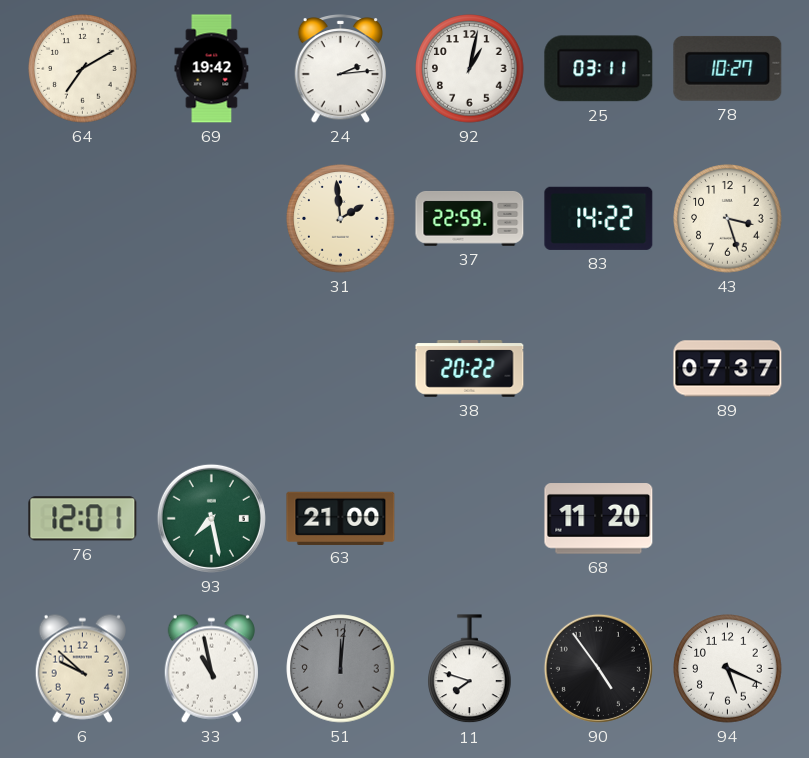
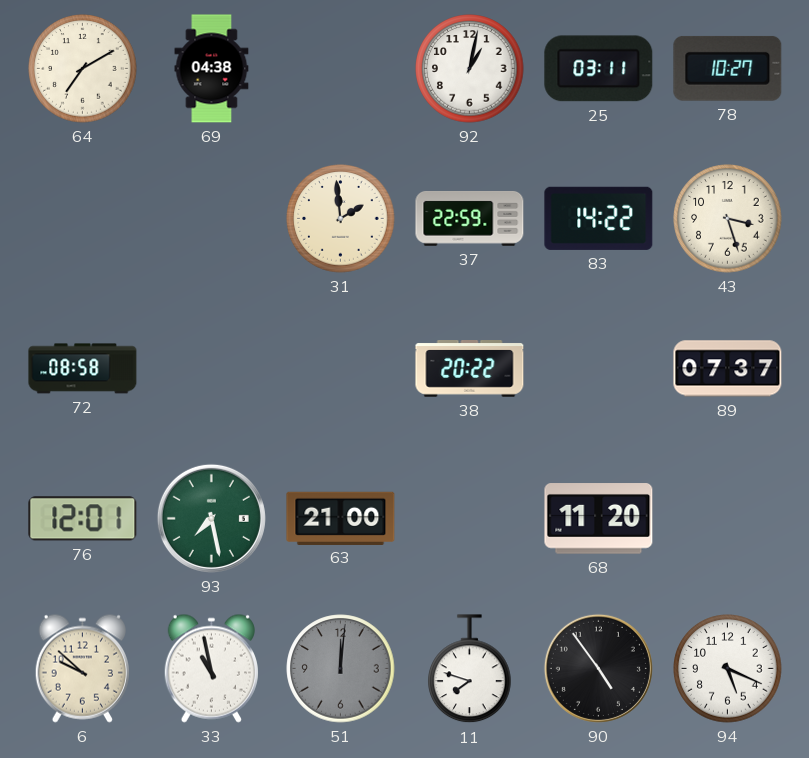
69: 19:42 -> 04:38 (212, 69)
24: 2:14 -> none (341, 69)
72: none -> 08:58 (83, 369)
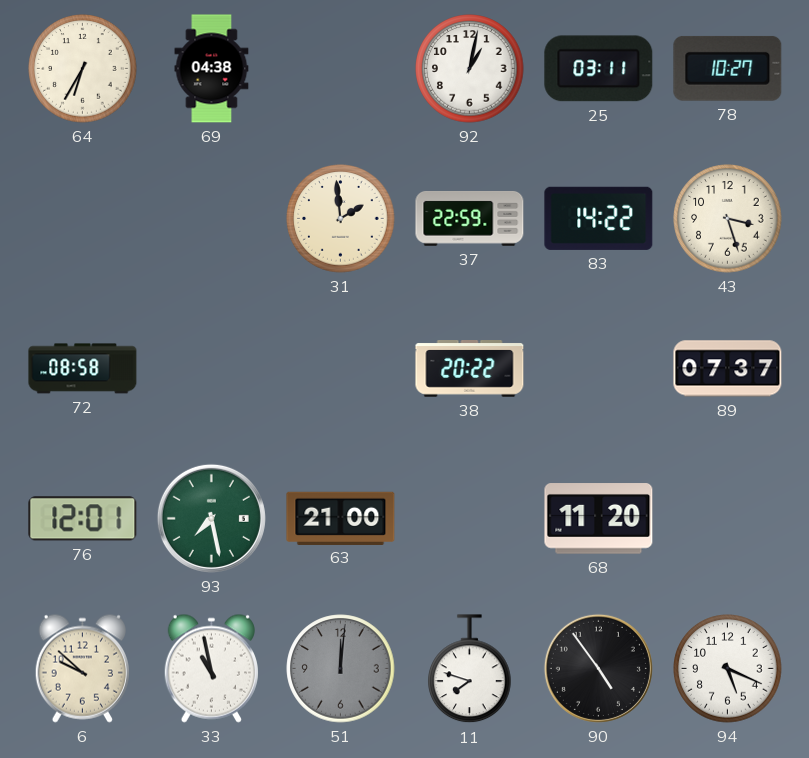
64: 7:10 -> 6:35 (83, 69)
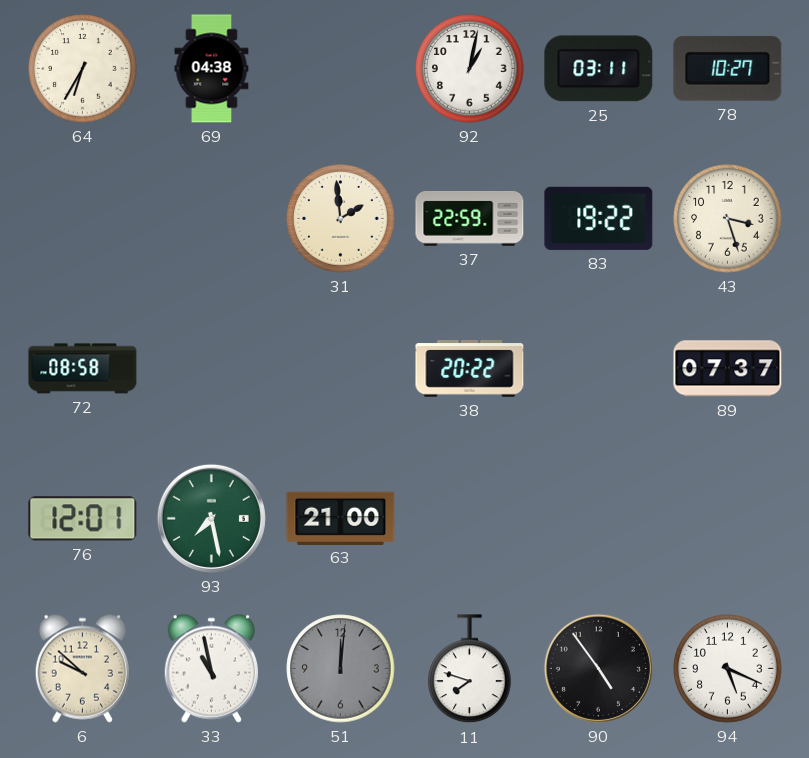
83: 14:22 -> 19:22 (599, 218)
68: 11:20 -> none (599, 519)
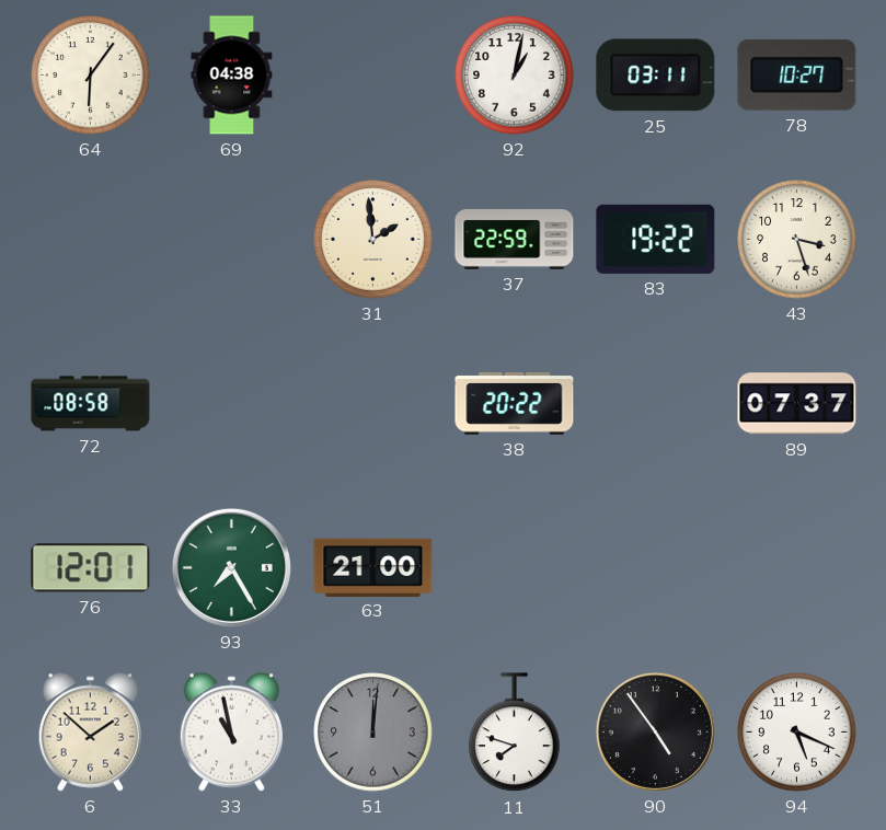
64: 6:35 -> 6:06 (91, 76)
93: 7:28 -> 7:25 (231, 567)
6: 9:52 -> 1:52 (90, 731)
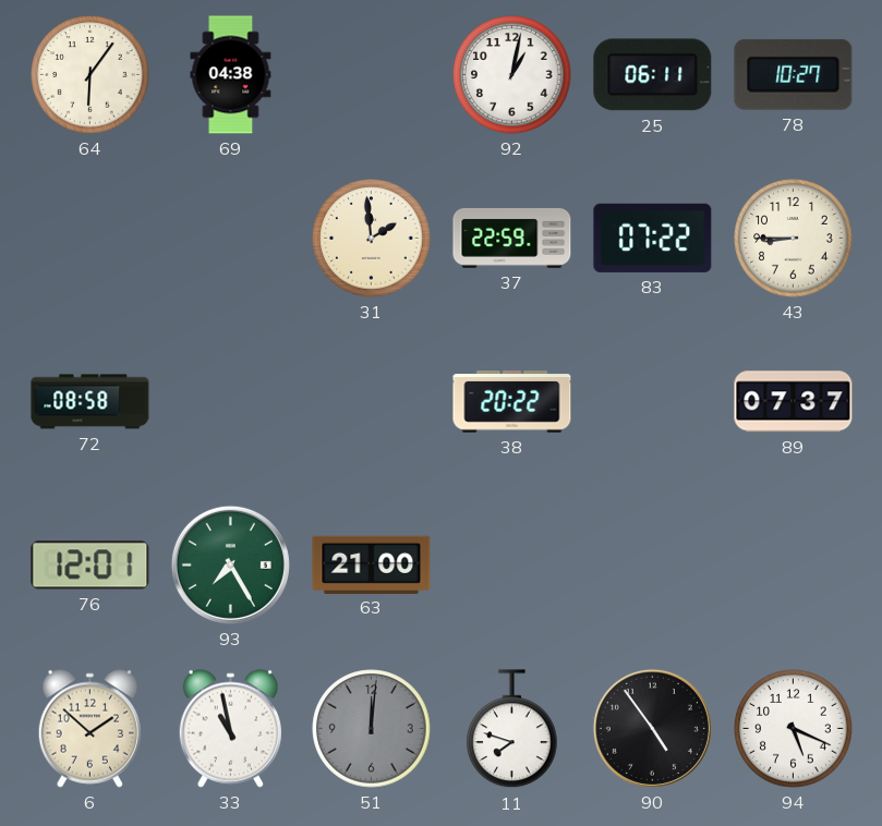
25: 03:11 -> 06:11 (653, 75)
83: 19:22 -> 07:22 (653, 238)
43: 3:27 -> 8:45 (794, 239)
